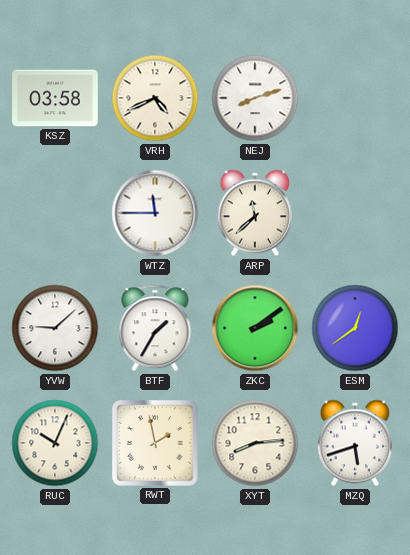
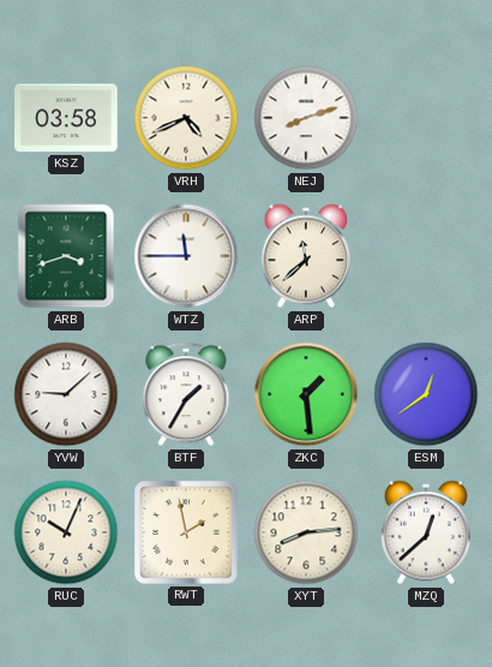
ARB: none -> 3:42 (66, 256)
ZKC: 2:09 -> 1:29 (306, 394)
MZQ: 5:42 -> 12:38 (426, 532)
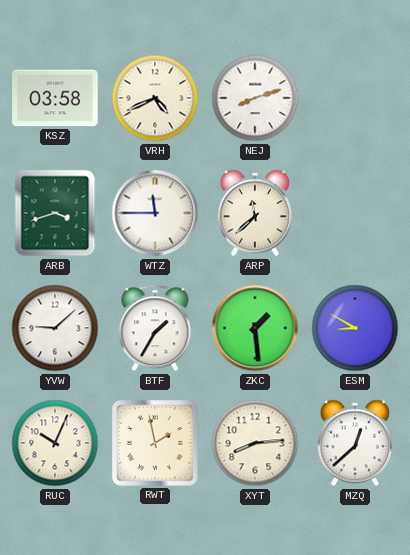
ESM: 12:39 -> 8:50 (355, 328)
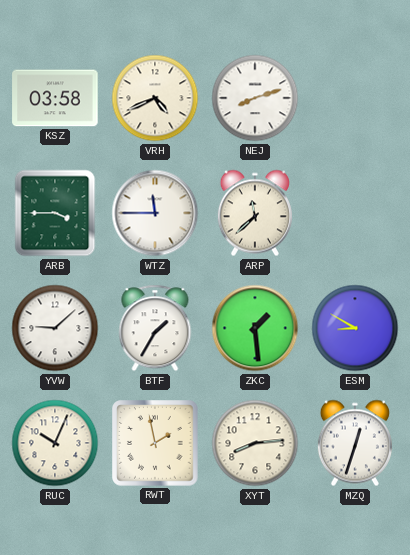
ARB: 3:42 -> 3:45 (55, 213)
MZQ: 12:38 -> 12:33 (355, 443)
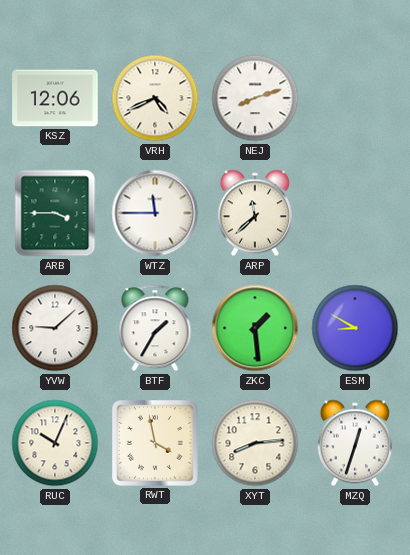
KSZ: 03:58 -> 12:06 (55, 98)
RWT: 1:58 -> 3:58 (155, 443)
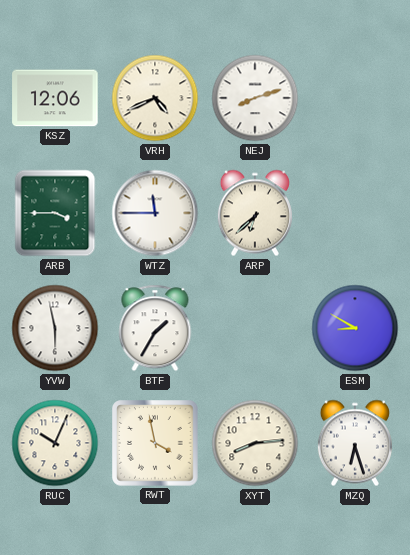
ARP: 11:38 -> 6:38 (255, 213)
YVW: 9:08 -> 5:58 (55, 328)
ZKC: 1:29 -> none (255, 328)
MZQ: 12:33 -> 6:27 (355, 443)
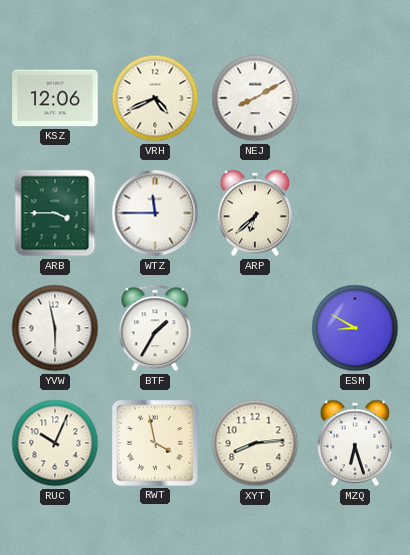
NEJ: 8:12 -> 8:10 (255, 98)
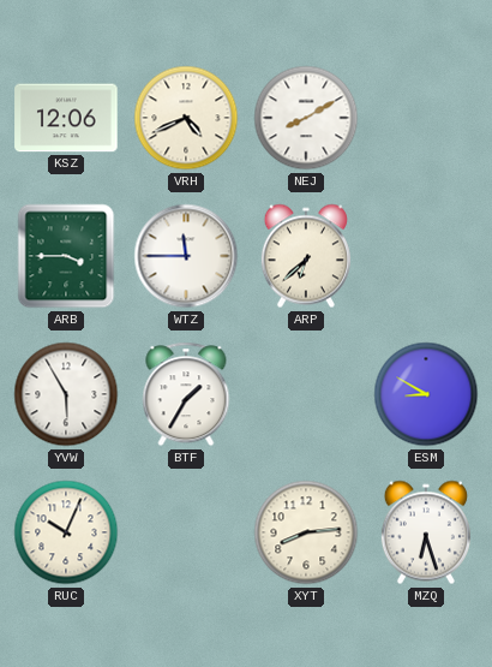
YVW: 5:58 -> 5:55 (66, 394)
RWT: 3:58 -> none (155, 443)
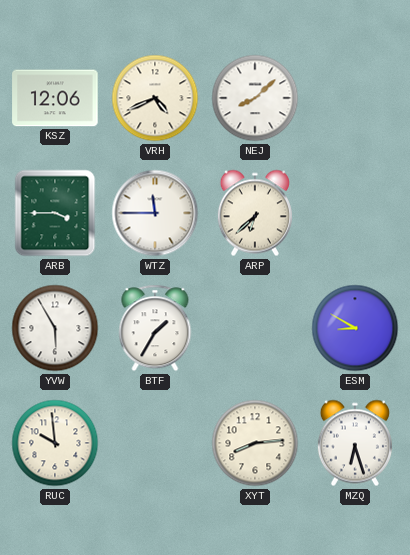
NEJ: 8:10 -> 8:08 (255, 98)
RUC: 10:04 -> 9:59 (55, 443)
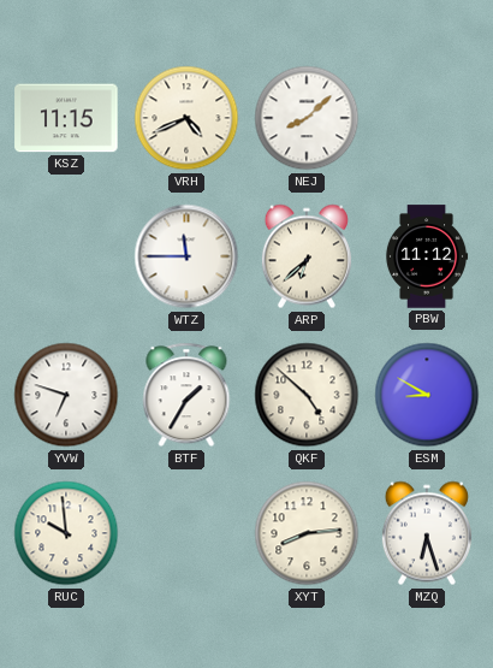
KSZ: 12:06 -> 11:15 (66, 118)
ARB: 3:45 -> none (55, 213)
PBW: none -> 11:12 (427, 256)
YVW: 5:55 -> 6:48 (66, 395)
QKF: none -> 4:52 (307, 395)
